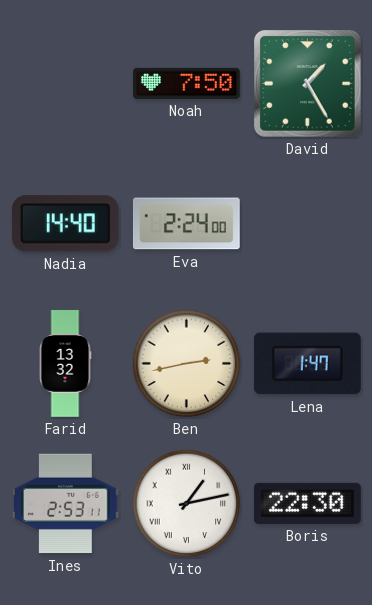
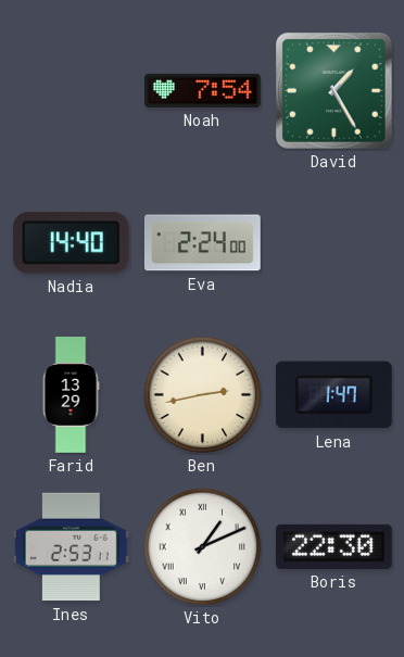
Noah: 7:50 -> 7:54 (203, 90)
Farid: 13:32 -> 13:29 (71, 395)
Vito: 1:13 -> 1:11 (203, 547)
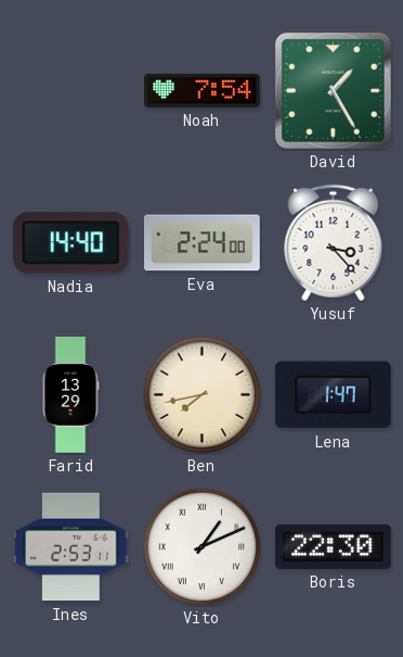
Yusuf: none -> 3:23 (334, 243)
Ben: 2:43 -> 7:43 (203, 395)
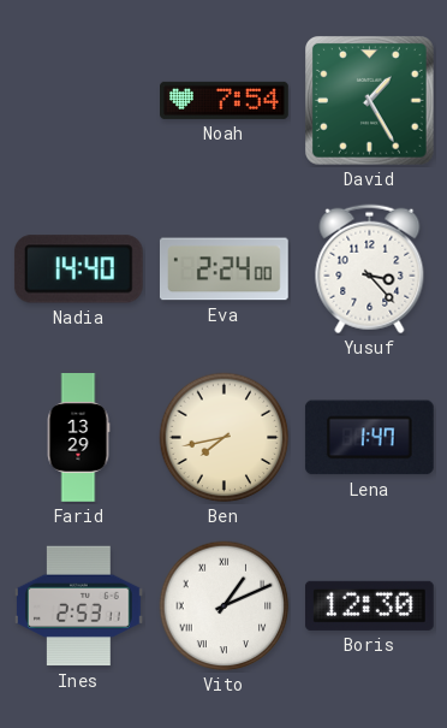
Boris: 22:30 -> 12:30 (369, 605)
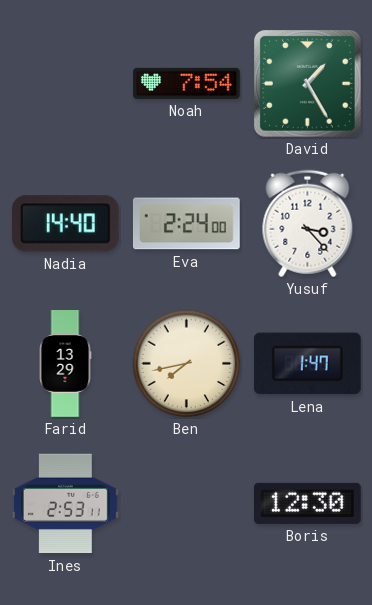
Vito: 1:11 -> none (225, 606)
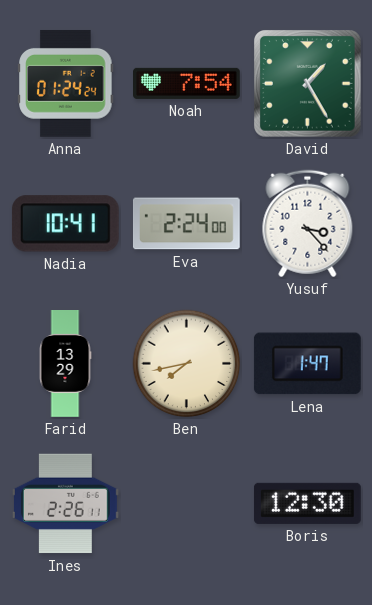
Anna: none -> 01:24 (66, 83)
Nadia: 14:40 -> 10:41 (65, 224)
Ines: 2:53 -> 2:26 (66, 504)
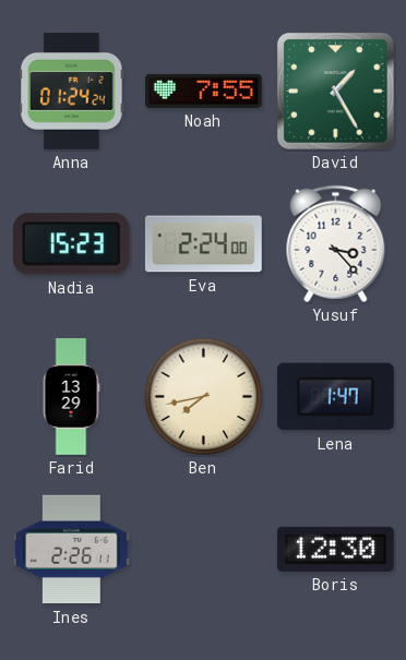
Noah: 7:54 -> 7:55 (204, 91)
Nadia: 10:41 -> 15:23 (71, 244)
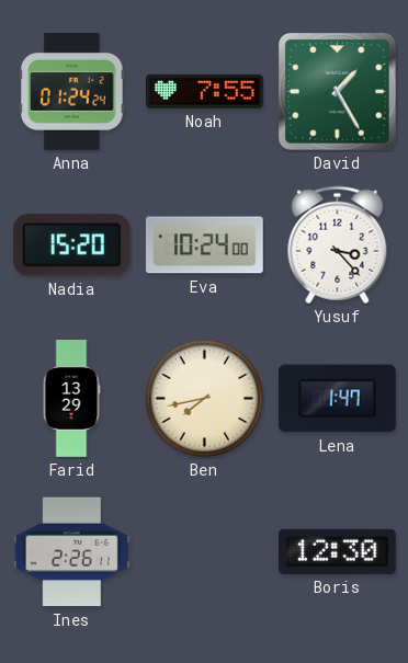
Nadia: 15:23 -> 15:20 (71, 245)
Eva: 2:24 -> 10:24 (204, 245)
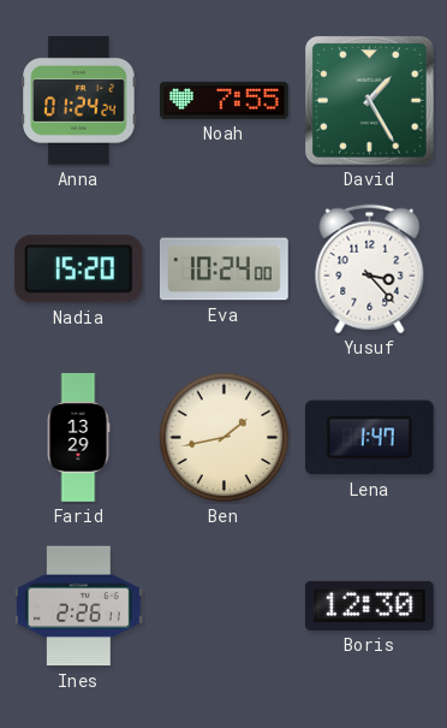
Ben: 7:43 -> 1:43 (225, 438)
